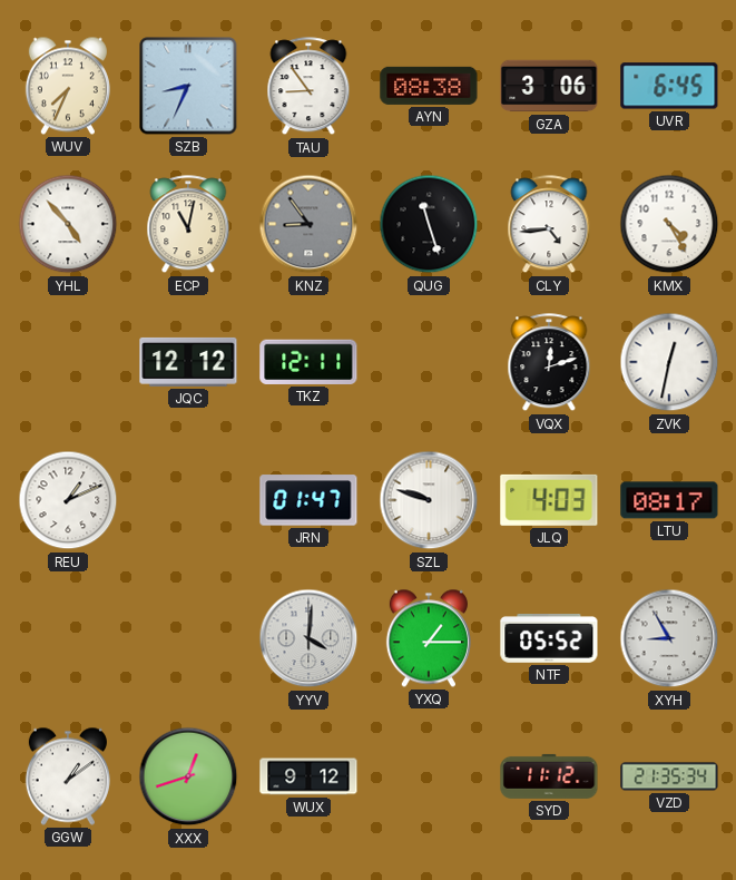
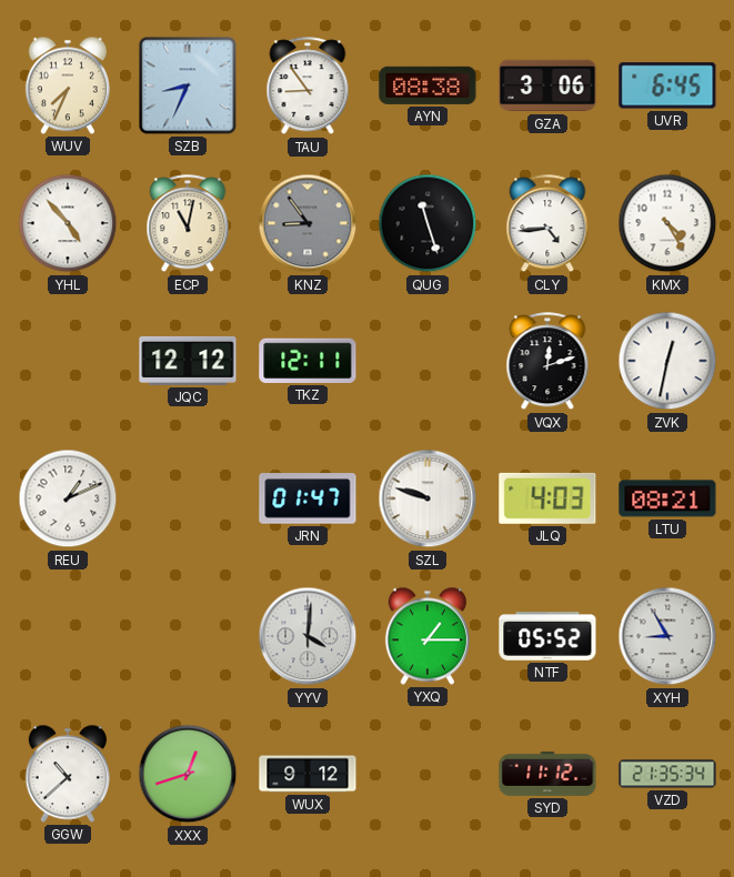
LTU: 08:17 -> 08:21 (667, 498)
GGW: 1:09 -> 10:38 (68, 774)
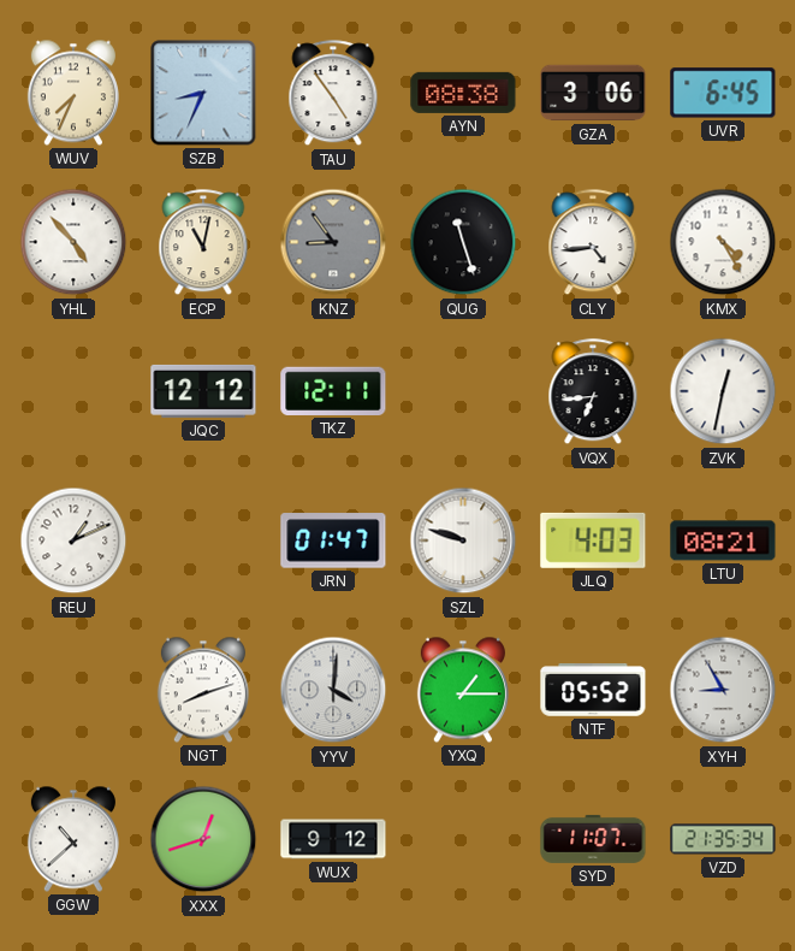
TAU: 8:54 -> 4:54 (333, 94)
VQX: 12:12 -> 6:44 (593, 392)
NGT: none -> 8:12 (203, 690)
SYD: 11:12 -> 11:07 (593, 839)
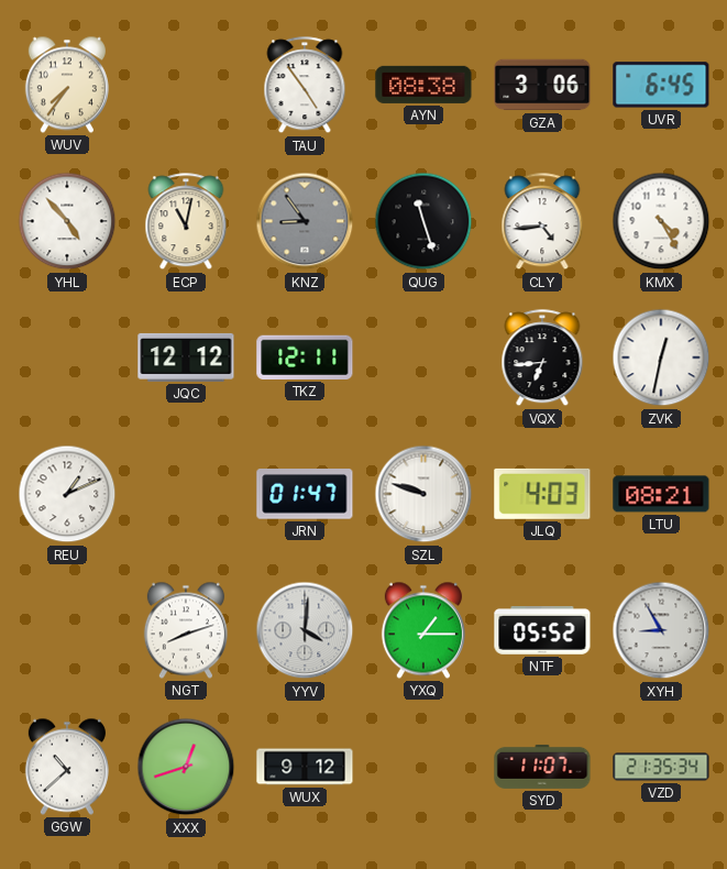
WUV: 7:34 -> 7:36 (67, 85)
SZB: 8:34 -> none (203, 93)
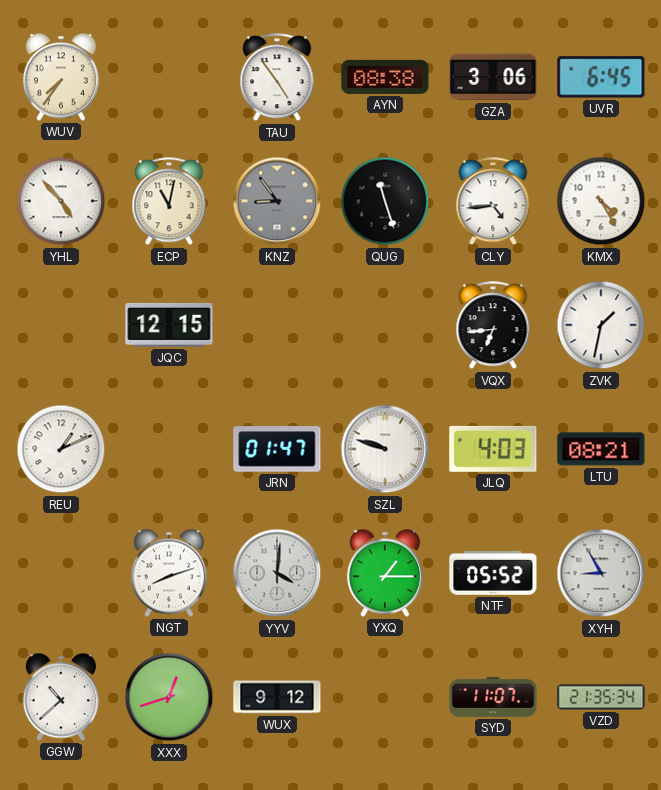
JQC: 12:12 -> 12:15 (169, 325)
TKZ: 12:11 -> none (305, 358)
ZVK: 12:32 -> 1:32 (601, 325)
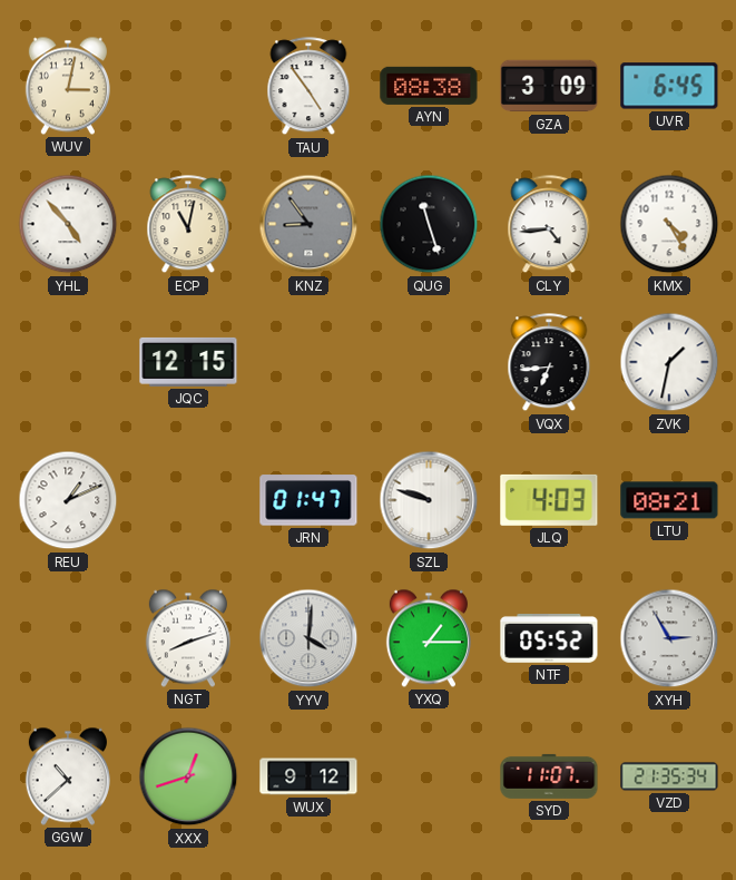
WUV: 7:36 -> 3:02 (68, 86)
GZA: 3:06 -> 3:09 (549, 86)
XYH: 8:55 -> 2:55 (669, 638)
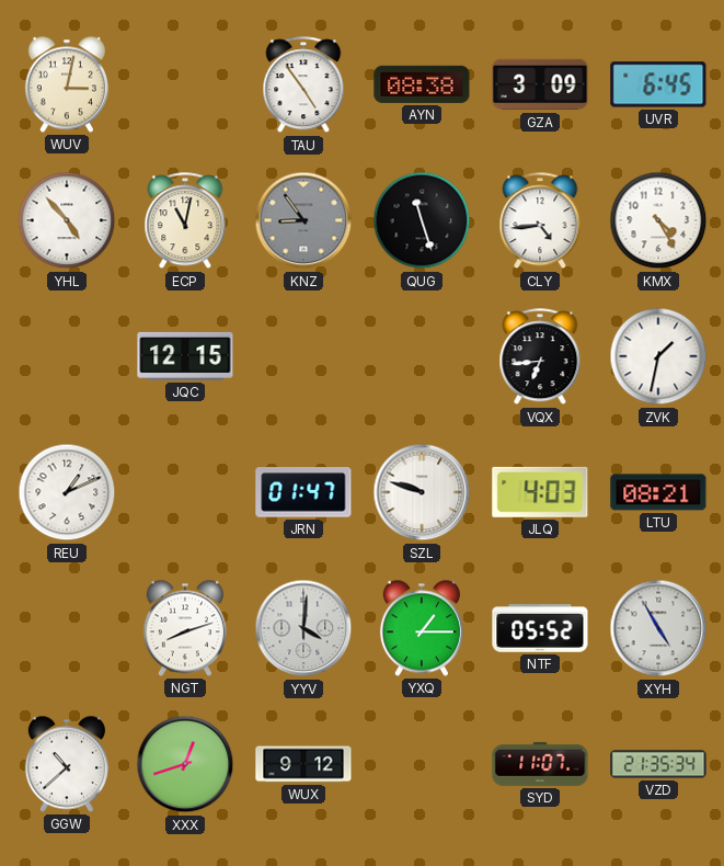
XYH: 2:55 -> 4:55 (658, 628)
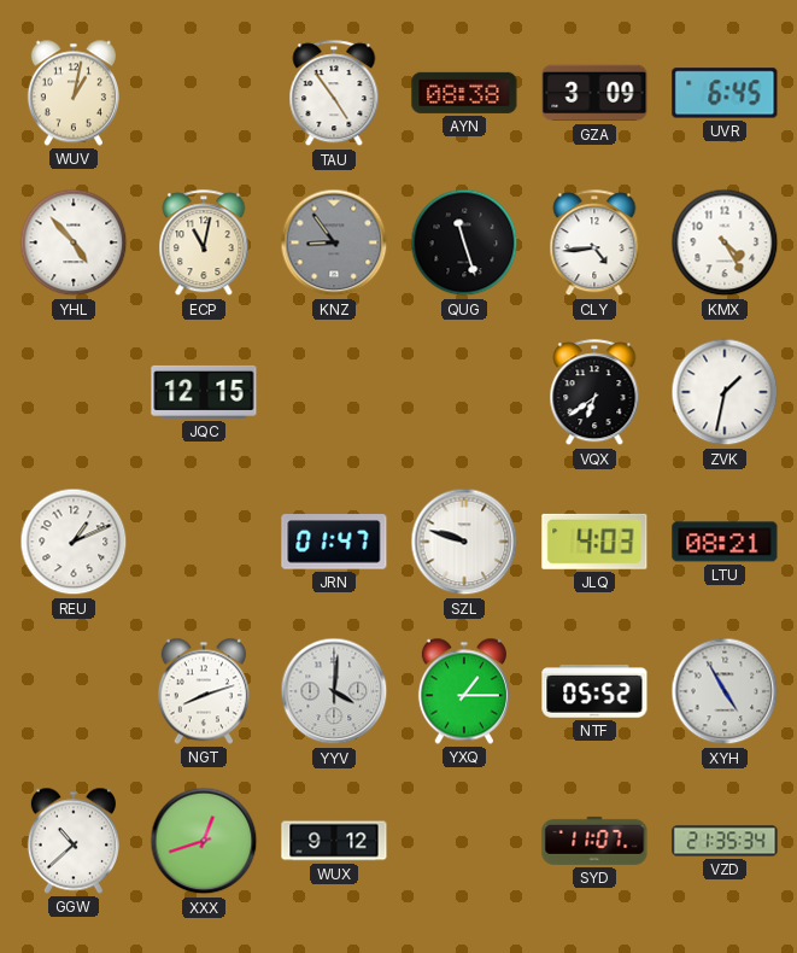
WUV: 3:02 -> 1:02 (74, 93)
VQX: 6:44 -> 6:39 (594, 393)
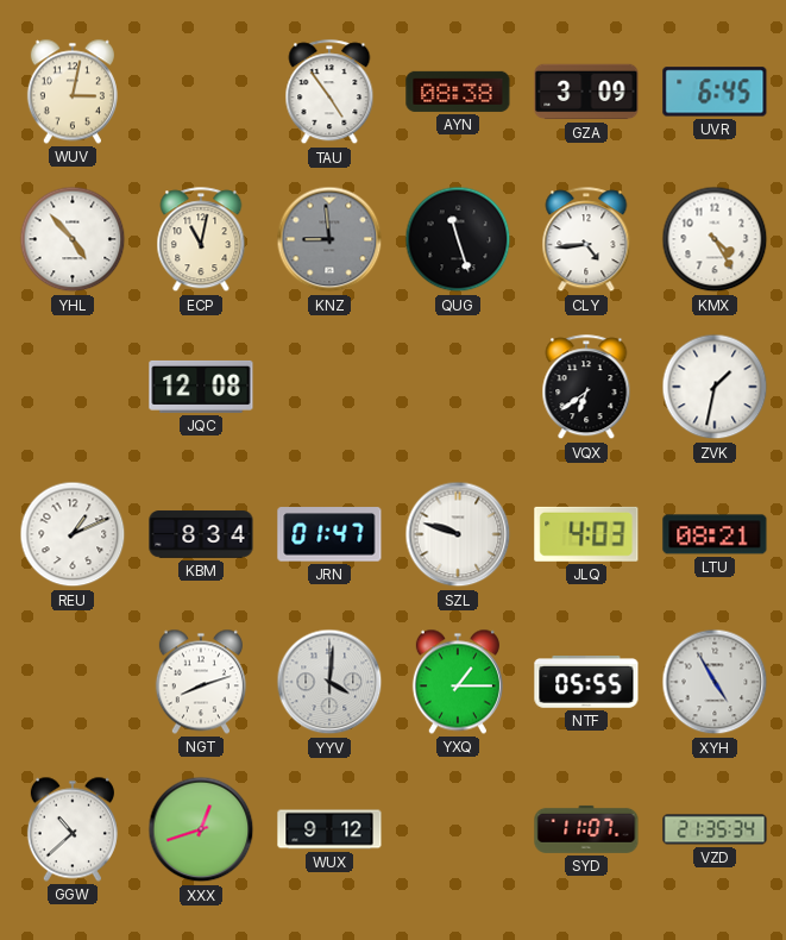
WUV: 1:02 -> 3:02 (73, 92)
KNZ: 8:54 -> 8:59 (329, 239)
JQC: 12:15 -> 12:08 (201, 387)
KBM: none -> 8:34 (201, 534)
NTF: 05:52 -> 05:55 (586, 683)
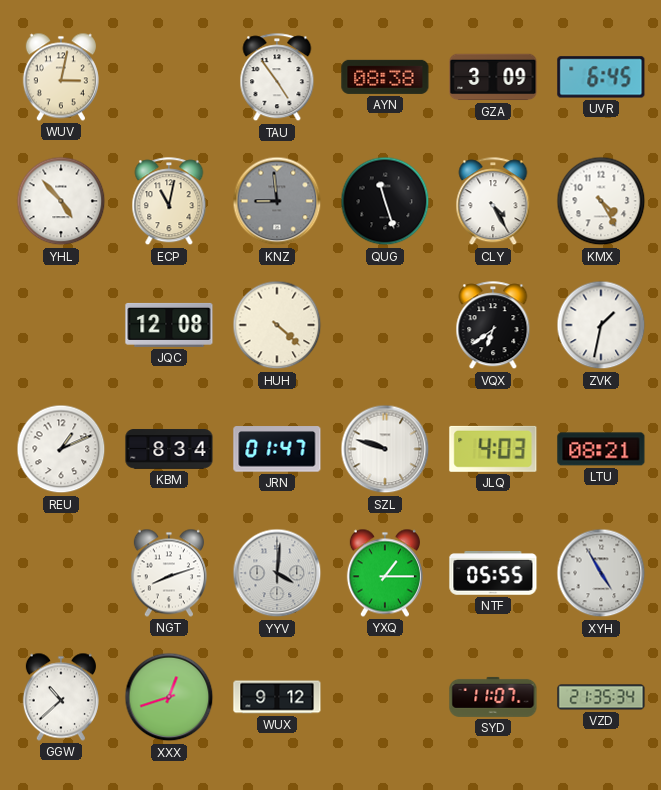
CLY: 4:44 -> 4:25 (493, 202)
HUH: none -> 4:22 (277, 325)
